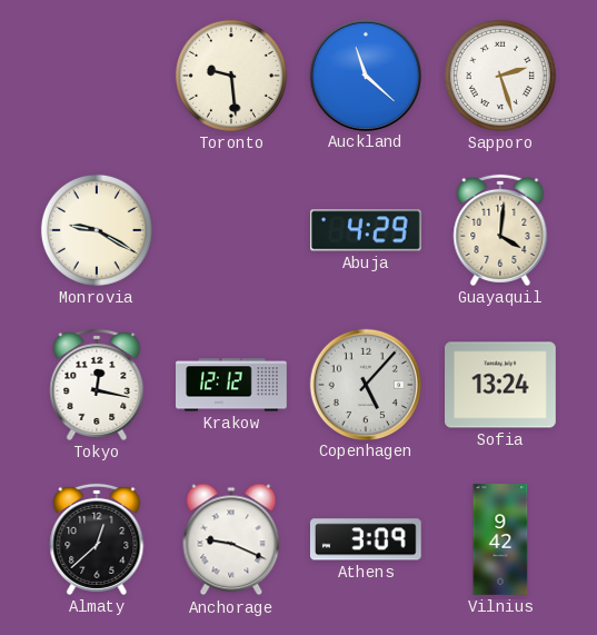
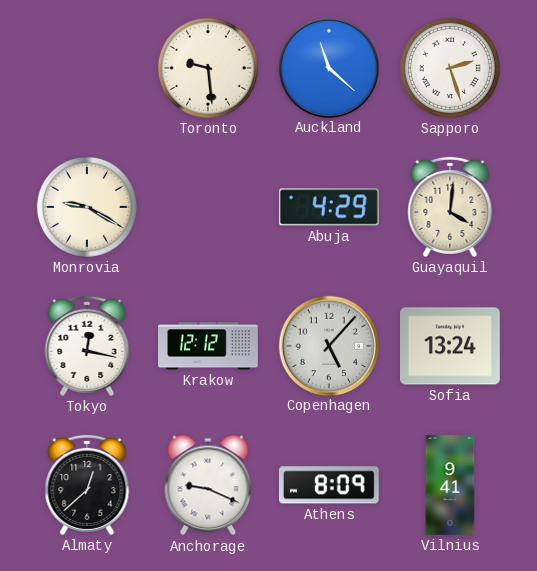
Athens: 3:09 -> 8:09 (329, 485)
Vilnius: 9:42 -> 9:41 (450, 485)
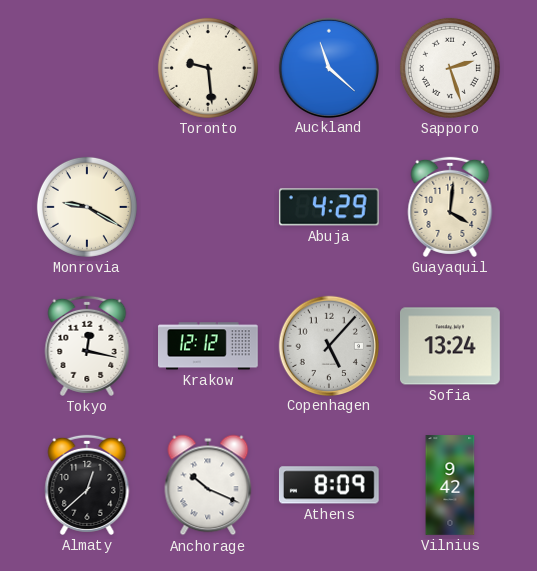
Anchorage: 9:19 -> 10:19 (208, 485)
Vilnius: 9:41 -> 9:42 (450, 485)
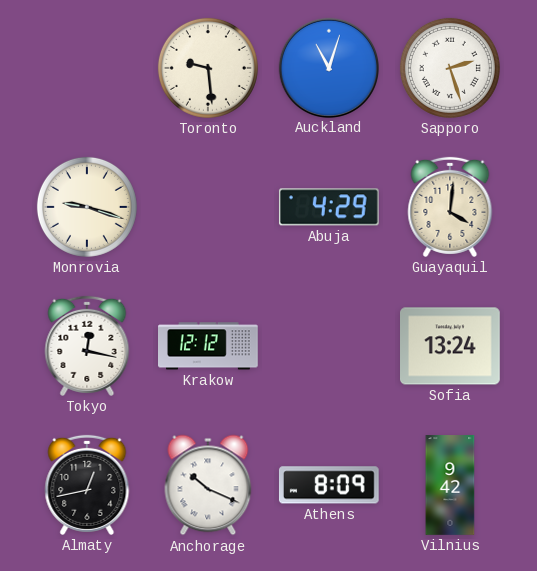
Auckland: 11:22 -> 11:03 (328, 67)
Monrovia: 9:20 -> 9:18 (87, 207)
Copenhagen: 5:07 -> none (328, 345)
Almaty: 12:38 -> 12:43 (87, 485)
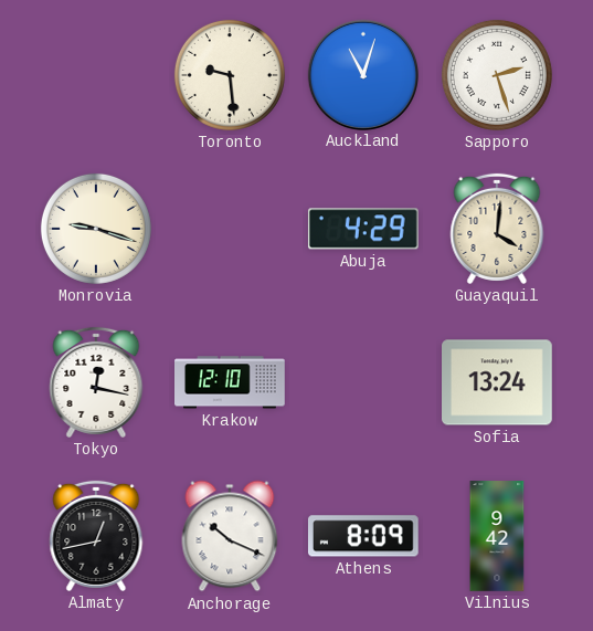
Krakow: 12:12 -> 12:10 (231, 382)
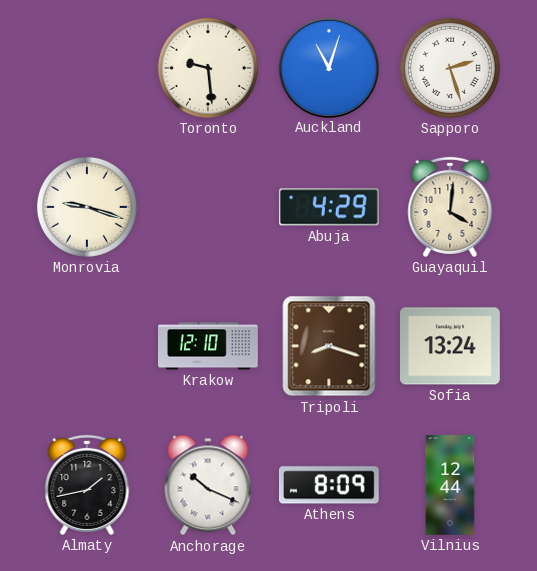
Tokyo: 12:17 -> none (96, 382)
Tripoli: none -> 8:18 (329, 346)
Almaty: 12:43 -> 1:43 (87, 485)
Vilnius: 9:42 -> 12:44 (450, 485)
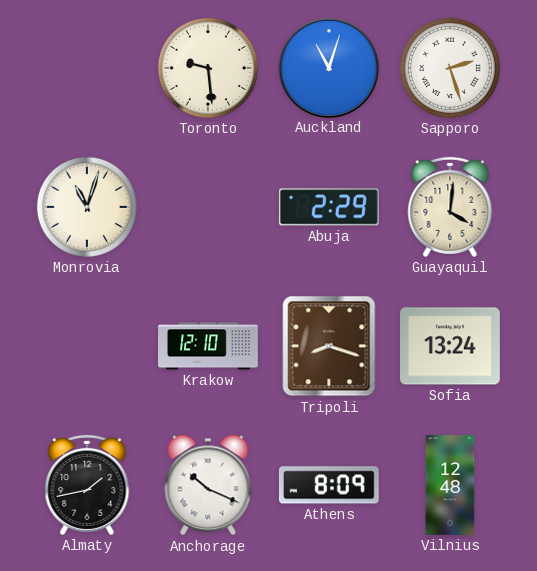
Monrovia: 9:18 -> 11:03 (87, 207)
Abuja: 4:29 -> 2:29 (329, 207)
Vilnius: 12:44 -> 12:48 (450, 485)
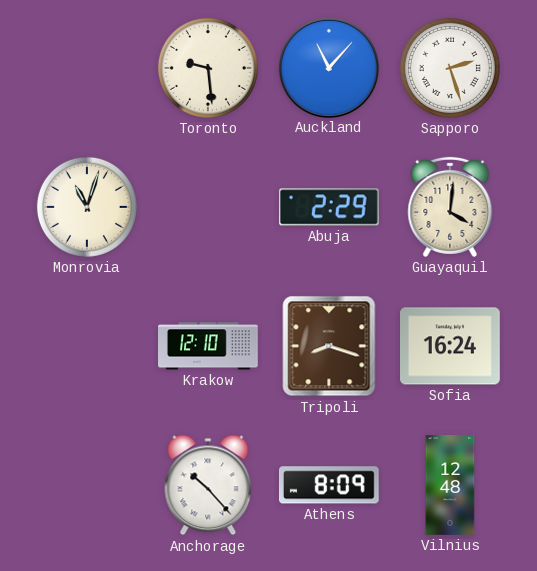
Auckland: 11:03 -> 11:07 (328, 67)
Sofia: 13:24 -> 16:24 (451, 346)
Almaty: 1:43 -> none (87, 485)
Anchorage: 10:19 -> 10:23 (208, 485)
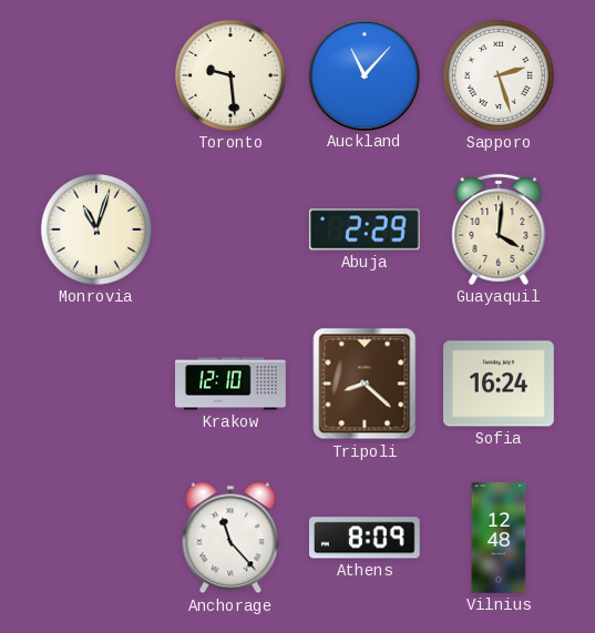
Tripoli: 8:18 -> 8:22 (365, 384)
Anchorage: 10:23 -> 11:23 (230, 538)
